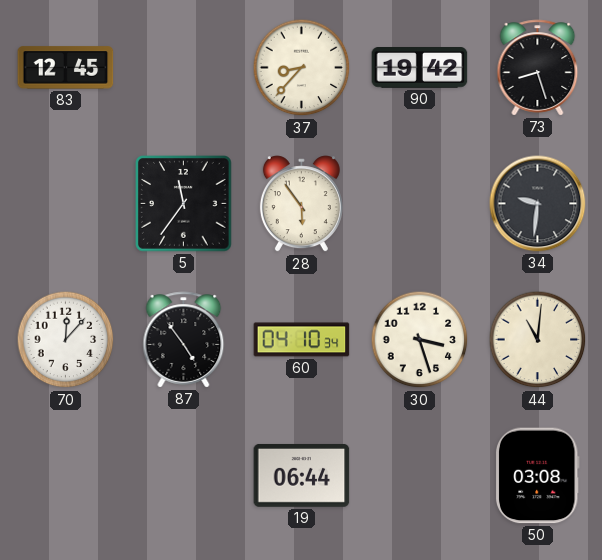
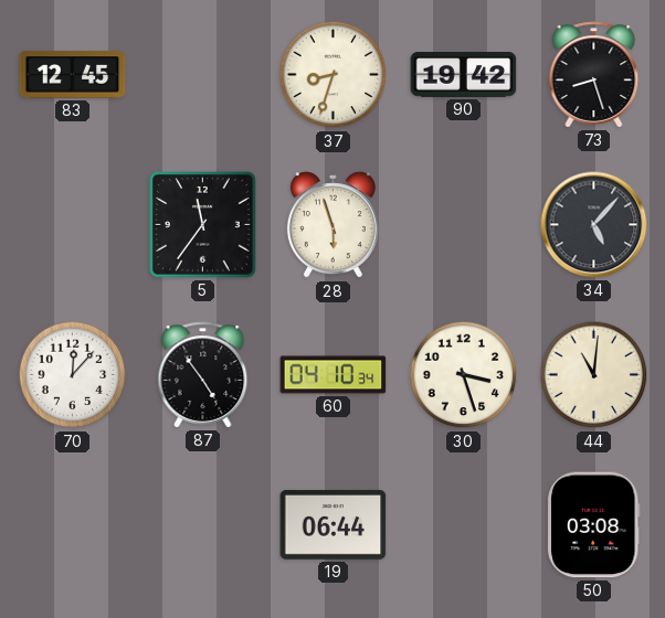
37: 8:37 -> 8:33 (334, 75)
28: 5:54 -> 5:57 (332, 225)
34: 9:31 -> 5:07 (594, 225)
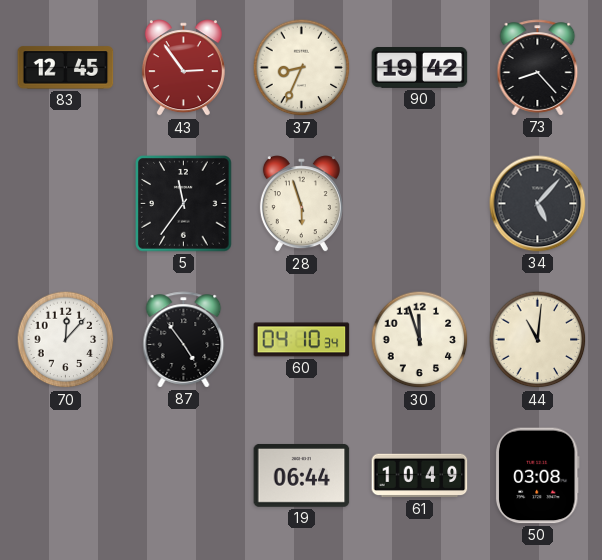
43: none -> 2:54 (183, 68)
37: 8:33 -> 8:34 (302, 68)
73: 8:27 -> 8:23 (538, 68)
30: 3:27 -> 11:57 (420, 340)
61: none -> 10:49 (420, 476)
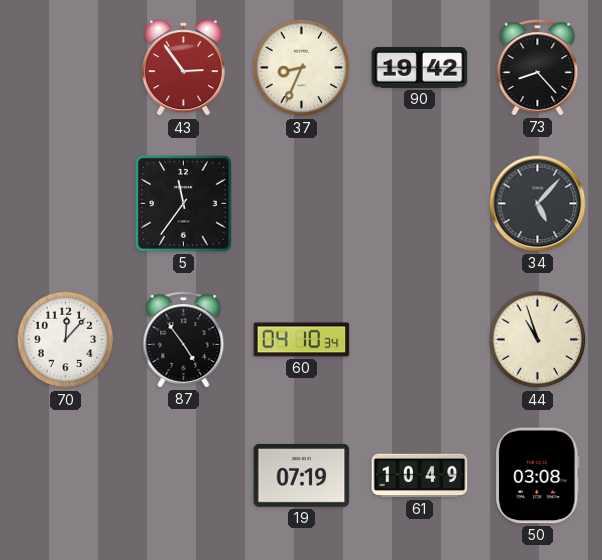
83: 12:45 -> none (66, 68)
28: 5:57 -> none (301, 204)
30: 11:57 -> none (420, 340)
44: 11:01 -> 10:57 (538, 340)
19: 06:44 -> 07:19 (302, 476)
